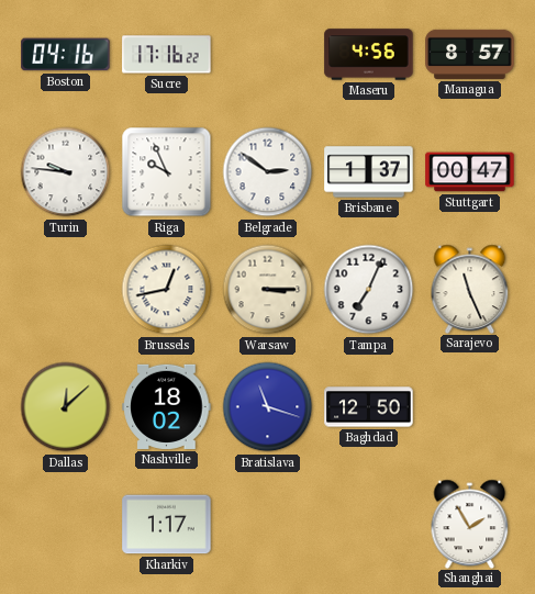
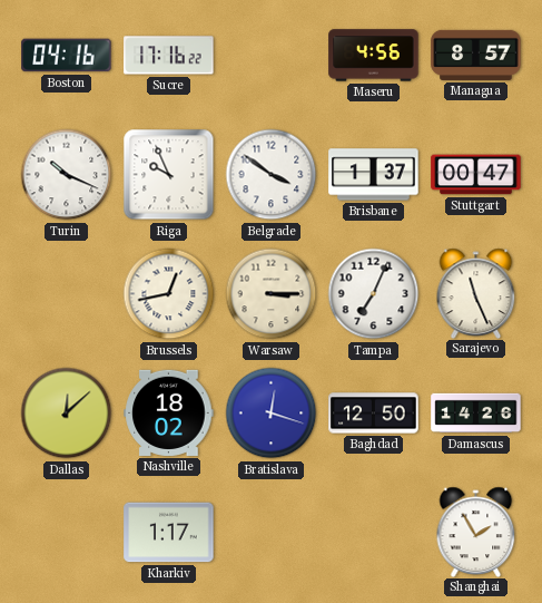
Turin: 9:46 -> 10:19 (67, 175)
Belgrade: 2:51 -> 3:51 (272, 175)
Bratislava: 11:18 -> 12:18 (272, 414)
Damascus: none -> 14:26 (476, 414)
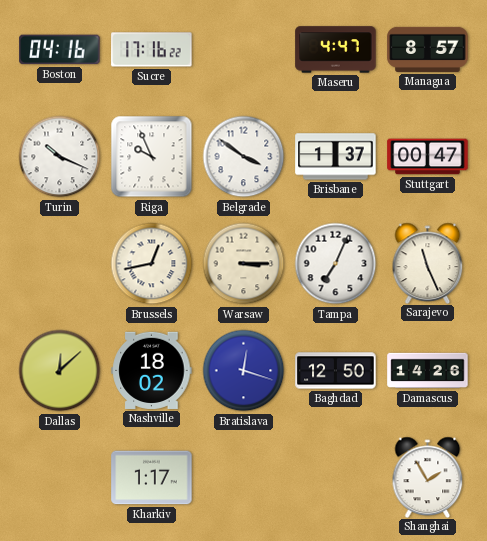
Maseru: 4:56 -> 4:47 (336, 50)
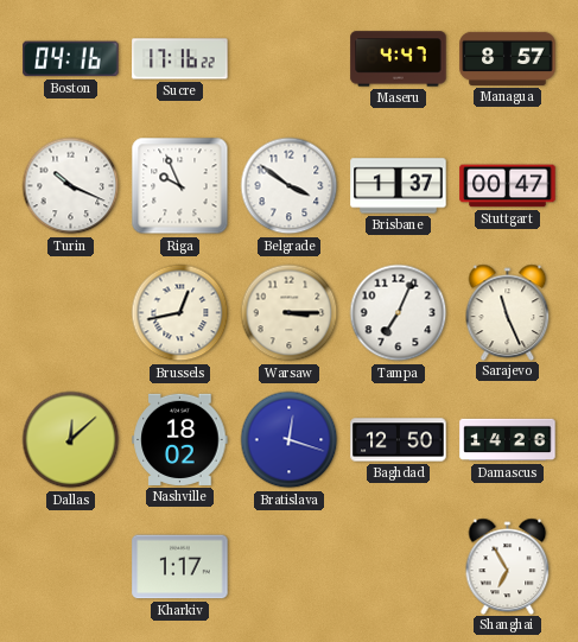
Shanghai: 1:55 -> 6:55 (508, 566)
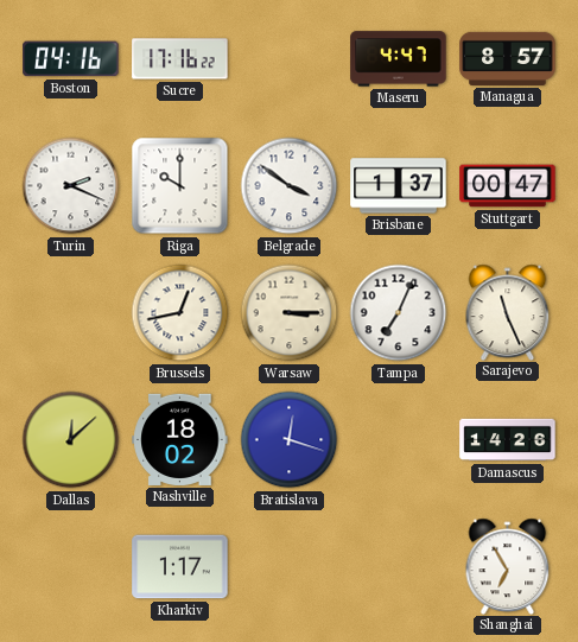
Turin: 10:19 -> 2:19 (71, 186)
Riga: 9:56 -> 10:00 (180, 186)
Baghdad: 12:50 -> none (399, 440)
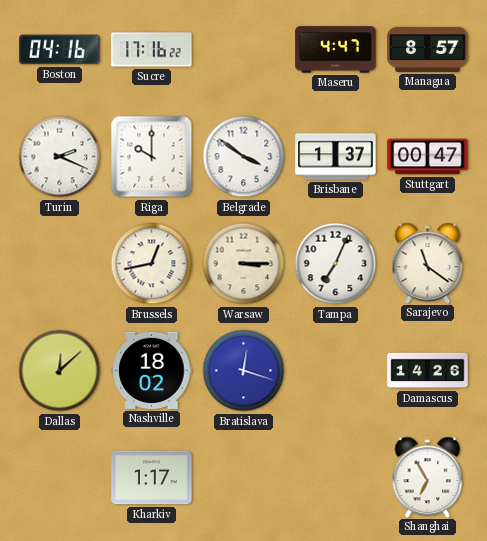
Sarajevo: 11:26 -> 11:21 (428, 263)
